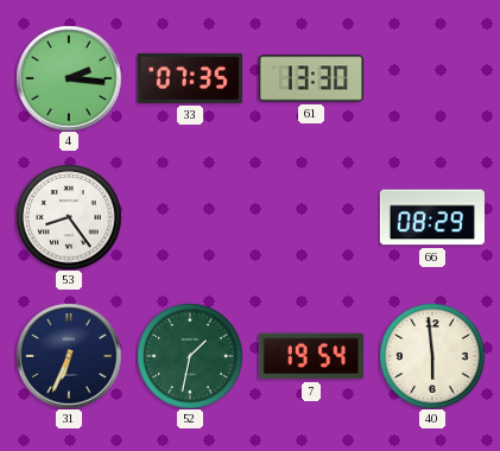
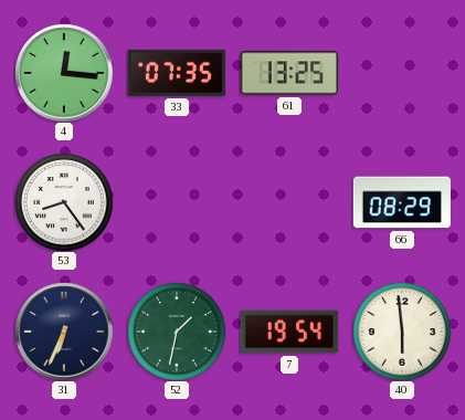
4: 2:16 -> 12:16 (64, 73)
61: 13:30 -> 13:25 (289, 73)
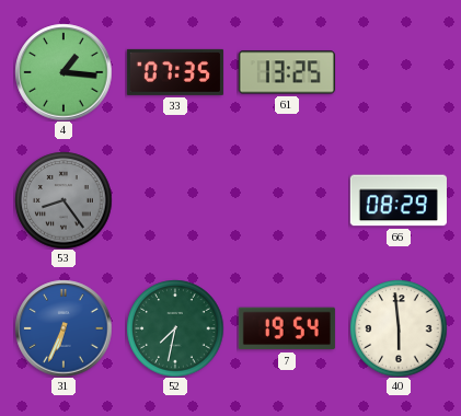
4: 12:16 -> 1:16 (64, 72)
53 dial: white -> grey (64, 200)
31 dial: navy -> blue (64, 328)
52: 1:32 -> 7:32 (175, 328)
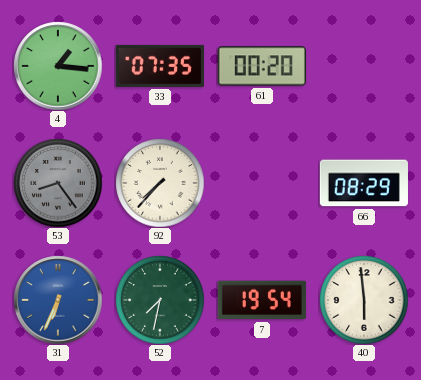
61: 13:25 -> 00:20 (262, 66)
92: none -> 7:37 (160, 183)
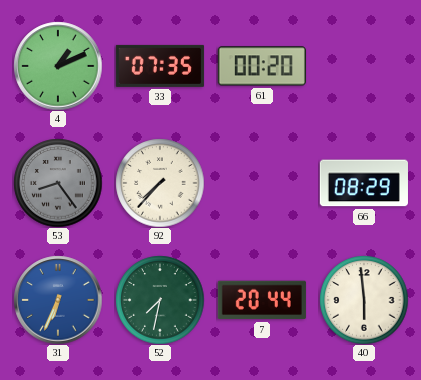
4: 1:16 -> 1:11 (58, 66)
7: 19:54 -> 20:44 (262, 300)
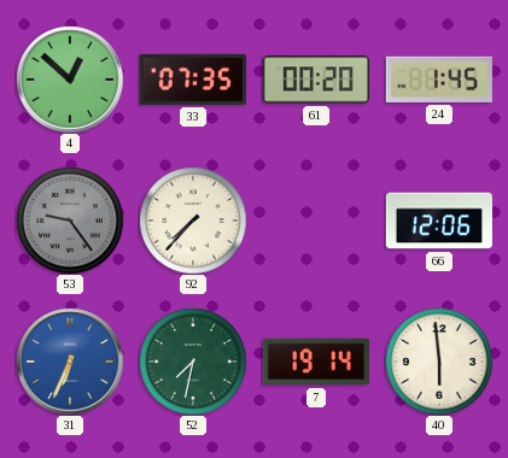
4: 1:11 -> 12:52 (70, 80)
24: none -> 1:45 (439, 80)
53: 8:24 -> 9:24 (70, 221)
66: 08:29 -> 12:06 (439, 221)
7: 20:44 -> 19:14 (316, 362)
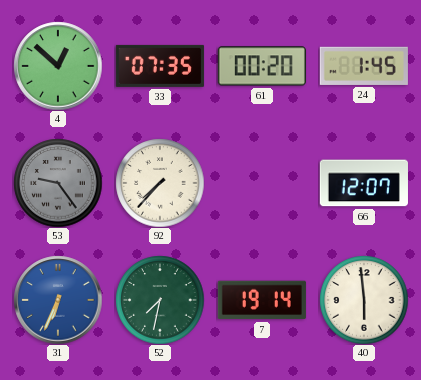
66: 12:06 -> 12:07 (364, 183)
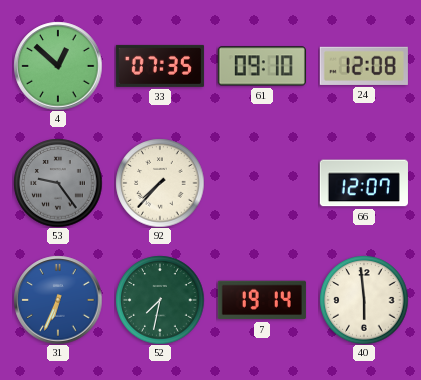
61: 00:20 -> 09:10 (262, 66)
24: 1:45 -> 12:08 (364, 66)
